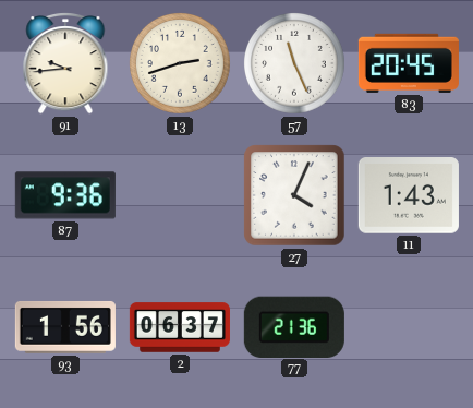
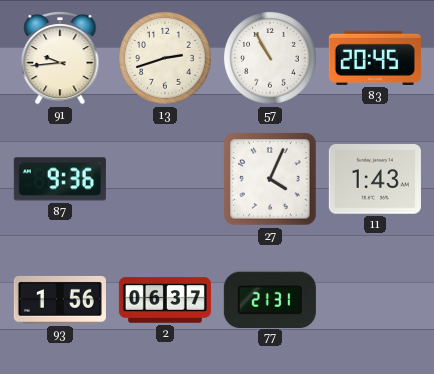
57: 11:26 -> 10:55 (271, 59)
77: 21:36 -> 21:31 (270, 299)
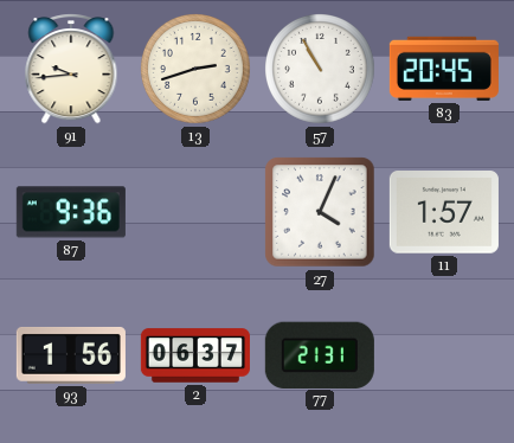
11: 1:43 -> 1:57 (444, 213)
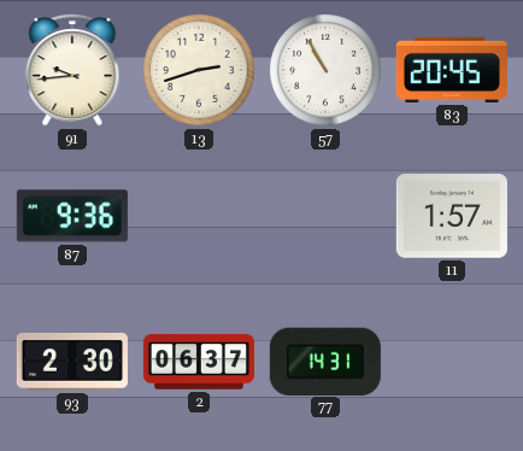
27: 4:04 -> none (320, 212)
93: 1:56 -> 2:30 (72, 362)
77: 21:31 -> 14:31 (325, 361)
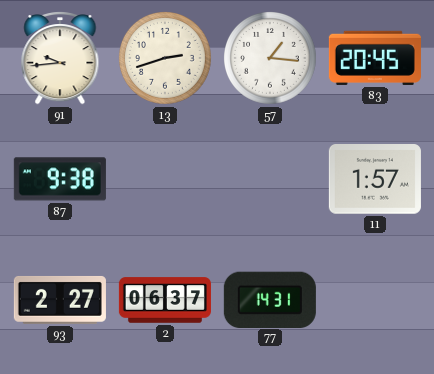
57: 10:55 -> 1:16 (271, 59)
87: 9:36 -> 9:38 (60, 179)
93: 2:30 -> 2:27 (60, 300)
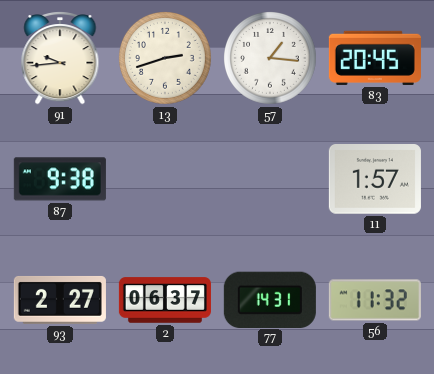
56: none -> 11:32 (375, 300)
